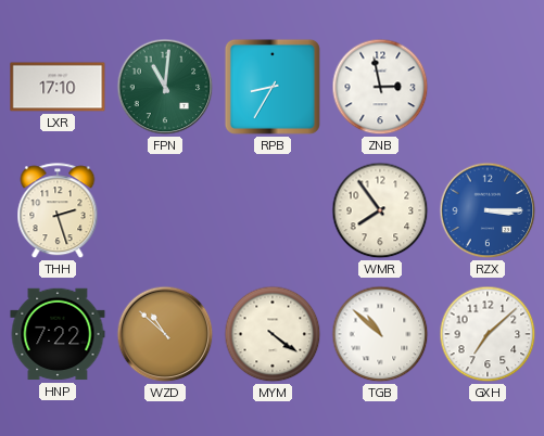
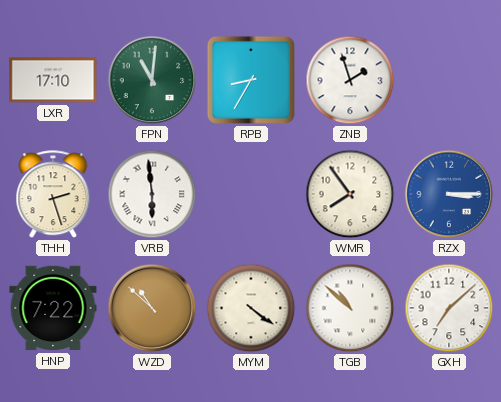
ZNB: 2:58 -> 1:57 (350, 80)
VRB: none -> 5:59 (152, 194)
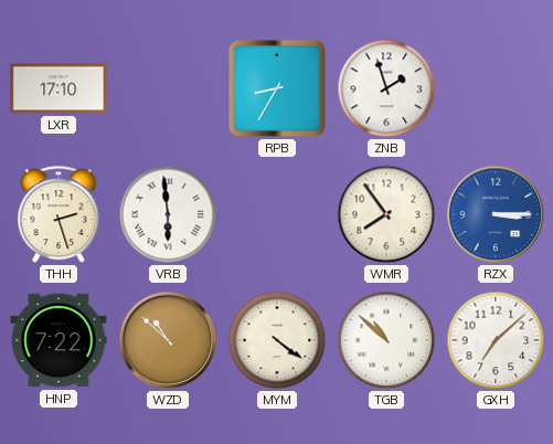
FPN: 11:01 -> none (152, 80)
